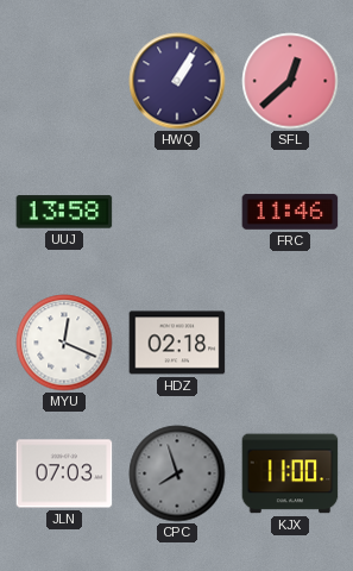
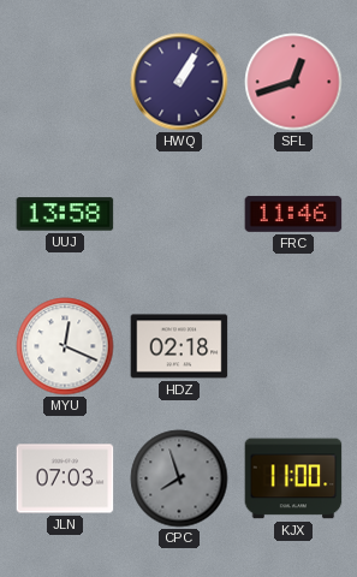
SFL: 12:38 -> 12:42 (293, 82)
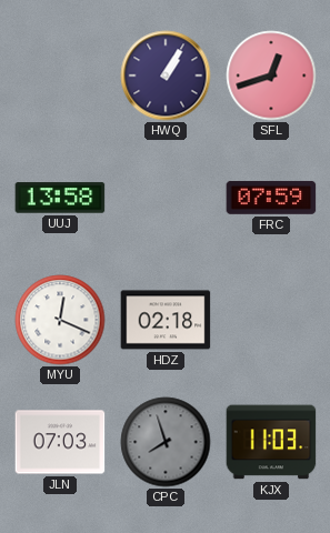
FRC: 11:46 -> 07:59 (271, 198)
KJX: 11:00 -> 11:03 (271, 442)
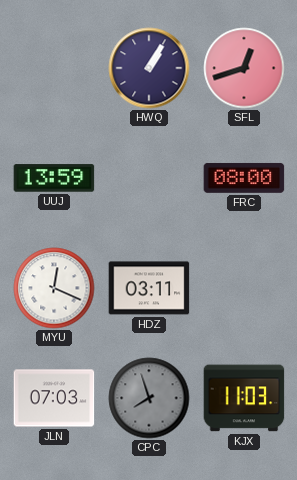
UUJ: 13:58 -> 13:59 (54, 178)
FRC: 07:59 -> 08:00 (244, 178)
HDZ: 02:18 -> 03:11 (149, 288)
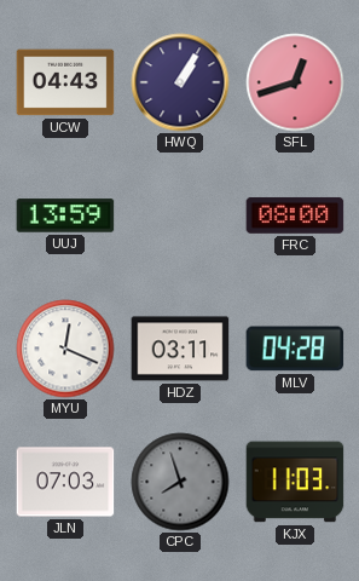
UCW: none -> 04:43 (65, 82)
MLV: none -> 04:28 (295, 349)
